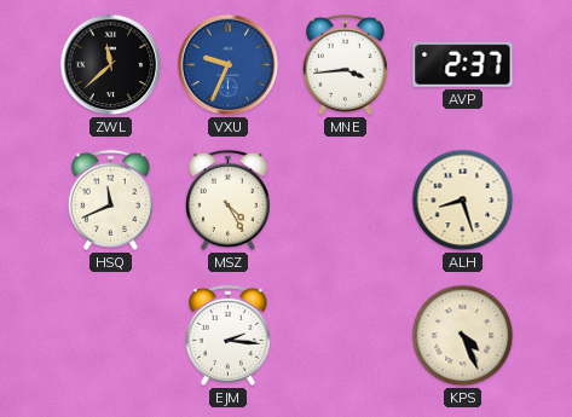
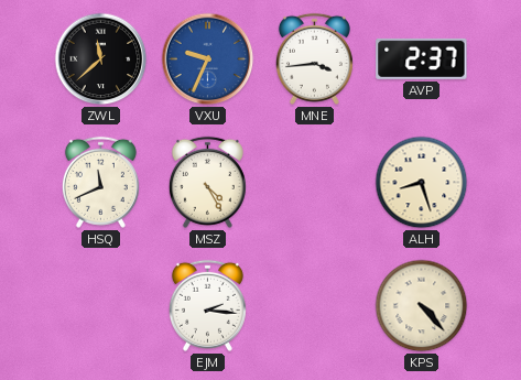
KPS: 4:26 -> 4:23 (422, 306)
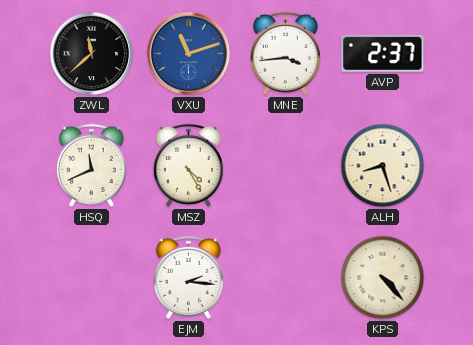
VXU: 9:34 -> 11:12 (189, 54)
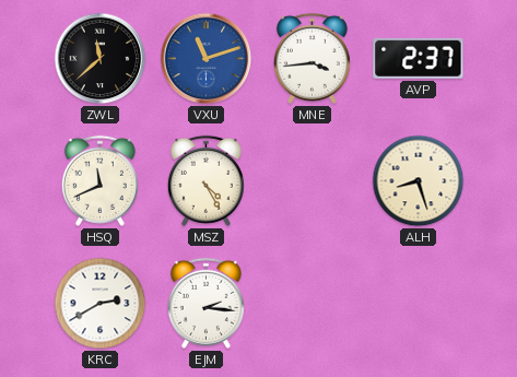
KRC: none -> 2:40 (101, 304)
KPS: 4:23 -> none (383, 278)
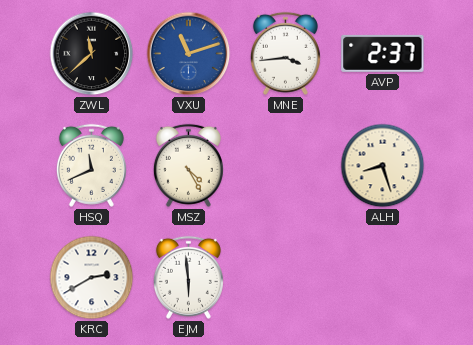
EJM: 2:16 -> 5:59 (188, 277)
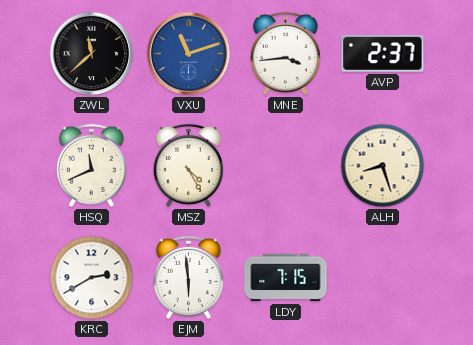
LDY: none -> 7:15 (286, 278)
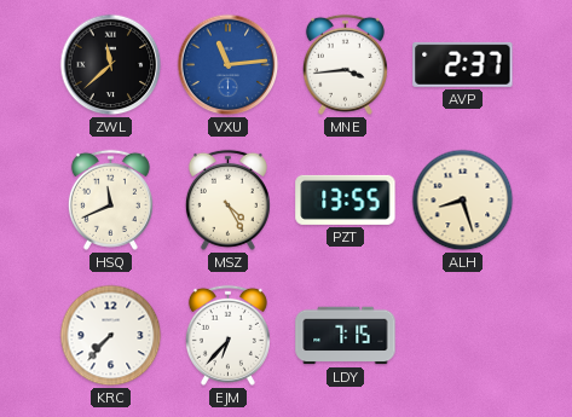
VXU: 11:12 -> 11:14 (229, 65)
PZT: none -> 13:55 (346, 199)
KRC: 2:40 -> 7:37 (111, 336)
EJM: 5:59 -> 6:37 (227, 335)
